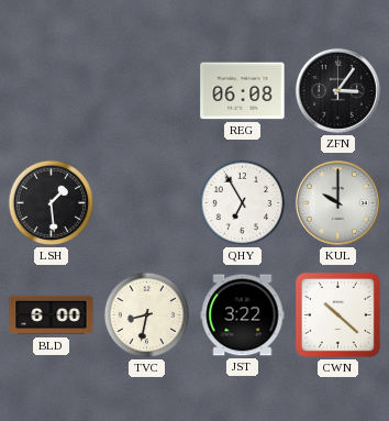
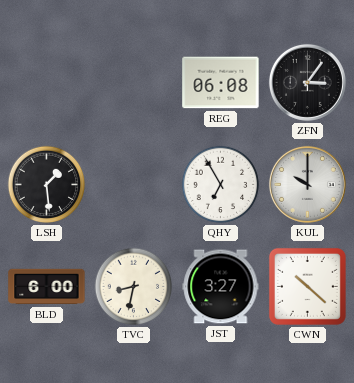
JST: 3:22 -> 3:27 (221, 287)
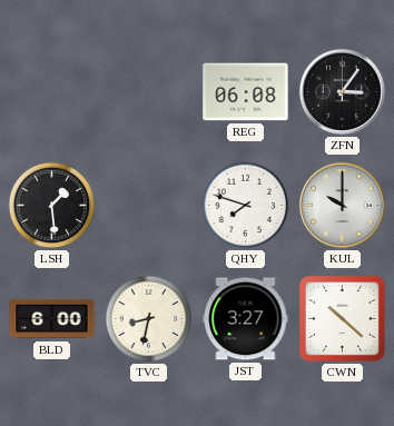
QHY: 6:55 -> 7:48 (246, 206)
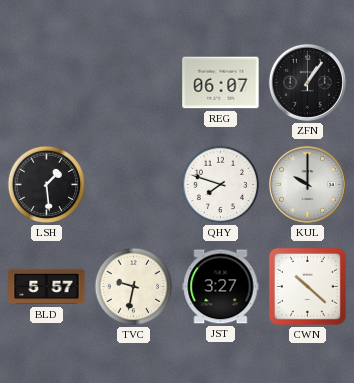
REG: 06:08 -> 06:07 (221, 83)
ZFN: 3:06 -> 1:06 (307, 82)
BLD: 6:00 -> 5:57 (47, 287)
TVC: 8:32 -> 9:32 (134, 287)
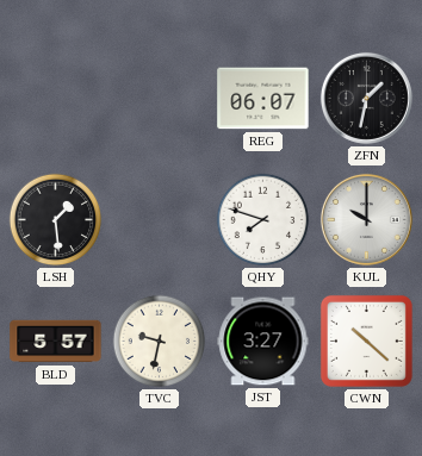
ZFN: 1:06 -> 1:32 (366, 98)
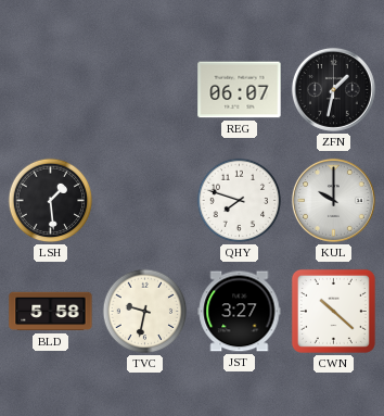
BLD: 5:57 -> 5:58 (51, 312)
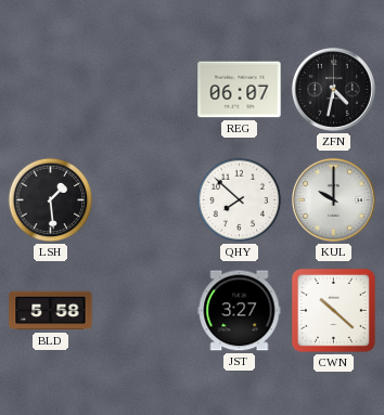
ZFN: 1:32 -> 4:32 (333, 89)
QHY: 7:48 -> 7:52 (240, 200)
TVC: 9:32 -> none (145, 312)
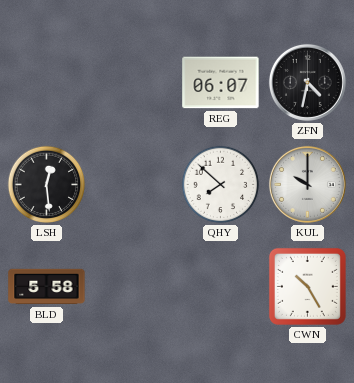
LSH: 1:29 -> 12:29 (47, 185)
JST: 3:27 -> none (240, 311)
CWN: 10:22 -> 10:25 (307, 286)
